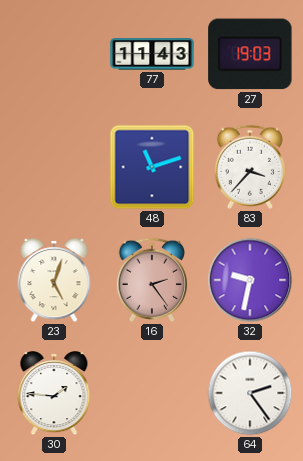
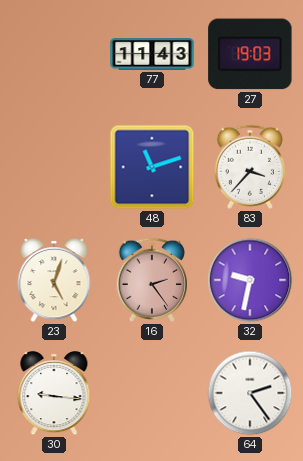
30: 1:46 -> 9:16 (54, 394)
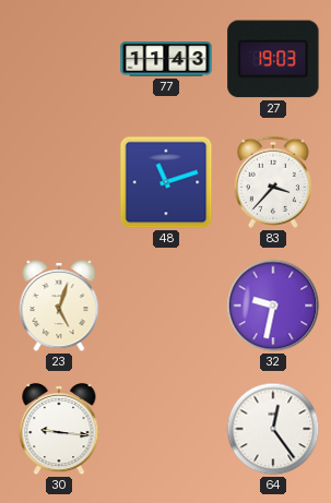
16: 2:24 -> none (151, 280)
64: 2:24 -> 12:24 (273, 429)
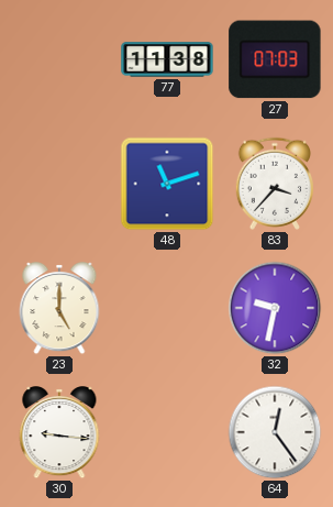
77: 11:43 -> 11:38 (167, 59)
27: 19:03 -> 07:03 (275, 59)
23: 5:03 -> 5:00 (59, 309)
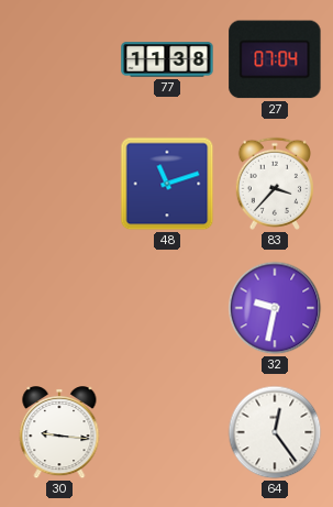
27: 07:03 -> 07:04 (275, 59)
23: 5:00 -> none (59, 309)
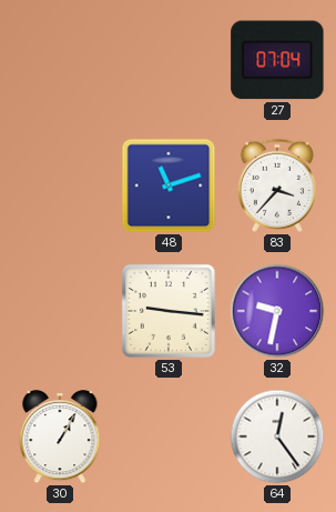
77: 11:38 -> none (167, 59)
53: none -> 9:16 (169, 311)
30: 9:16 -> 1:05 (60, 438)
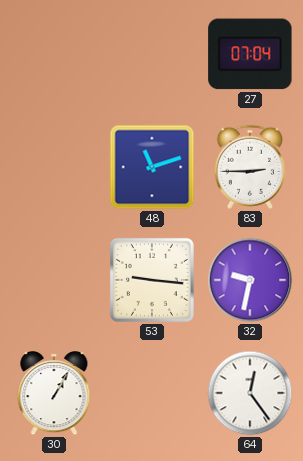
83: 3:37 -> 2:45 (249, 167)
